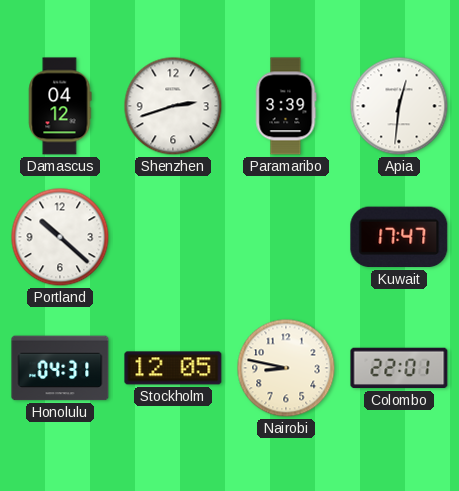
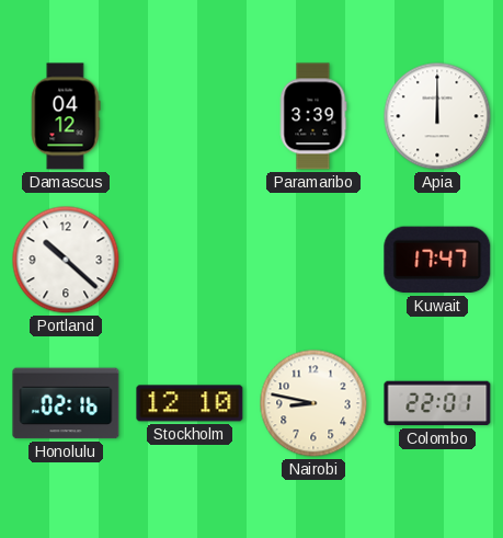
Shenzhen: 2:42 -> none (173, 106)
Apia: 12:31 -> 12:00 (437, 116)
Honolulu: 04:31 -> 02:16 (66, 403)
Stockholm: 12:05 -> 12:10 (190, 403)
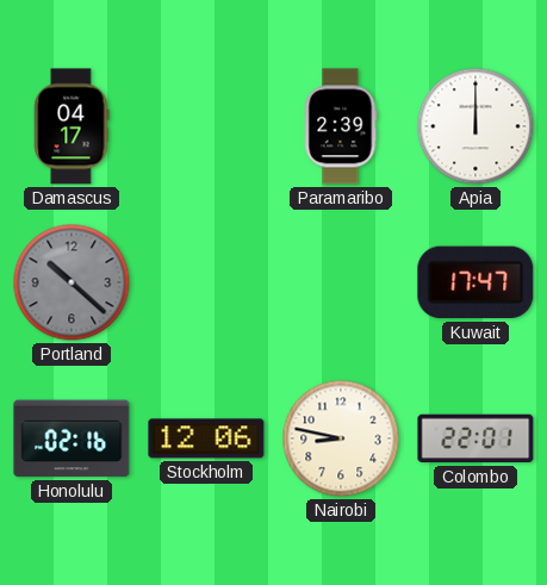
Damascus: 04:12 -> 04:17 (72, 126)
Paramaribo: 3:39 -> 2:39 (341, 126)
Portland dial: white -> grey (72, 282)
Stockholm: 12:10 -> 12:06 (206, 438)
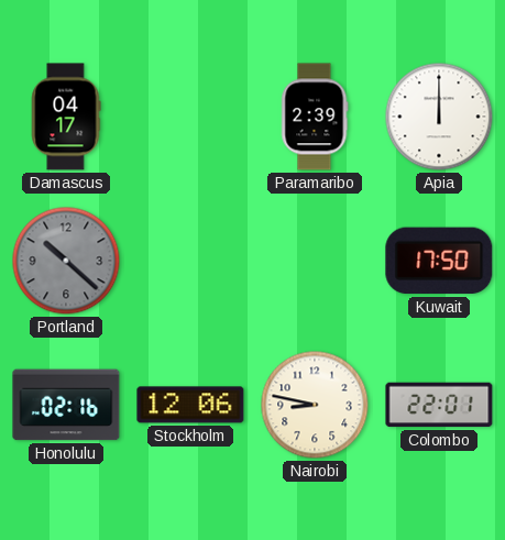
Kuwait: 17:47 -> 17:50 (439, 261)
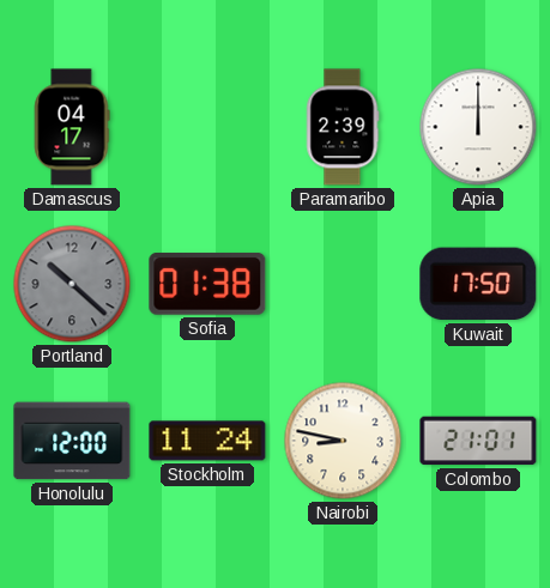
Sofia: none -> 01:38 (207, 285)
Honolulu: 02:16 -> 12:00 (72, 441)
Stockholm: 12:06 -> 11:24 (207, 441)
Colombo: 22:01 -> 21:01 (478, 441)
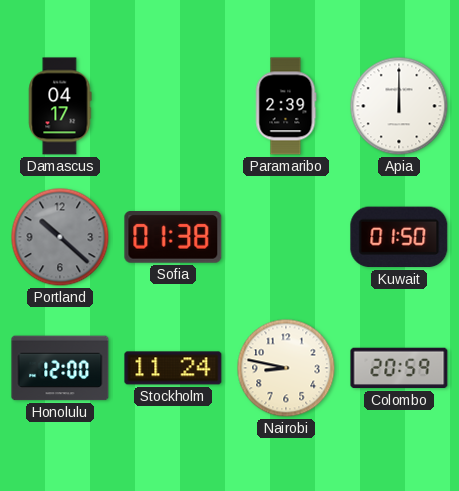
Kuwait: 17:50 -> 01:50 (399, 237)
Colombo: 21:01 -> 20:59 (399, 368)
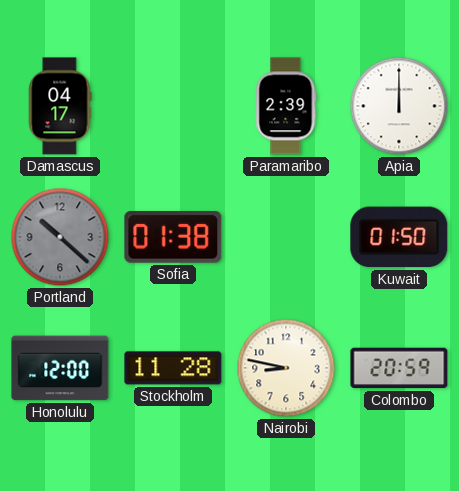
Stockholm: 11:24 -> 11:28 (173, 368)
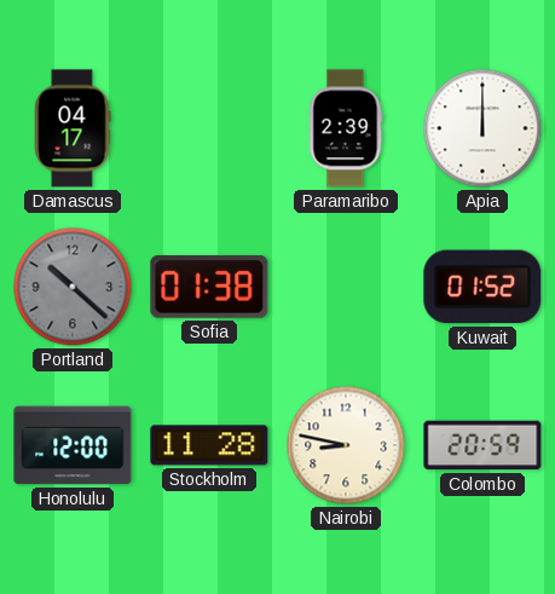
Kuwait: 01:50 -> 01:52 (482, 287)
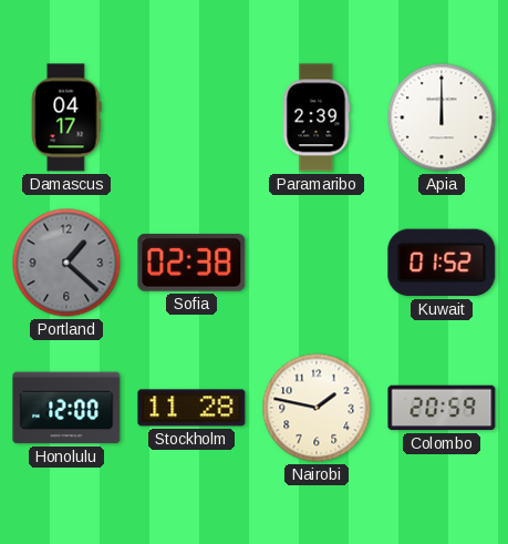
Portland: 10:22 -> 1:22 (66, 263)
Sofia: 01:38 -> 02:38 (191, 264)
Nairobi: 8:47 -> 1:47 (317, 408)
